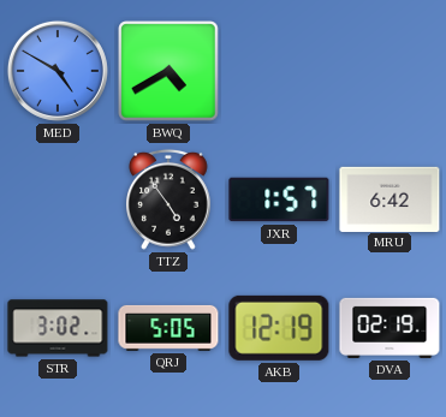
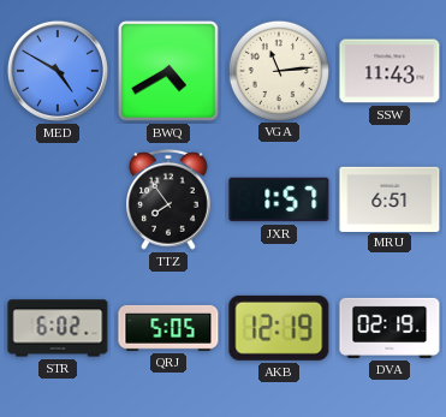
VGA: none -> 11:14 (278, 70)
SSW: none -> 11:43 (389, 71)
TTZ: 4:54 -> 7:54 (170, 199)
MRU: 6:42 -> 6:51 (389, 198)
STR: 3:02 -> 6:02 (58, 328)
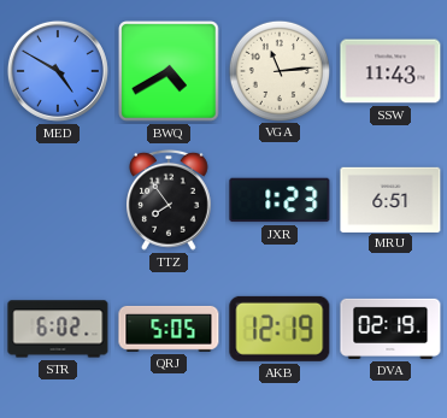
JXR: 1:57 -> 1:23 (280, 200)
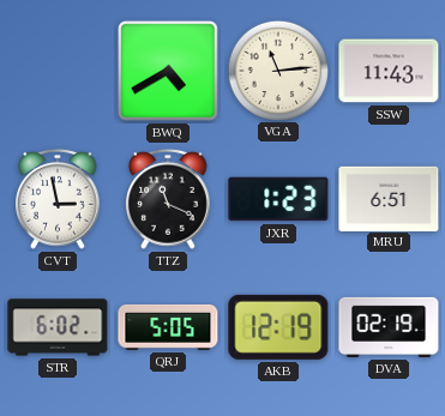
MED: 4:50 -> none (58, 71)
CVT: none -> 2:58 (59, 199)
TTZ: 7:54 -> 11:19 (169, 199)
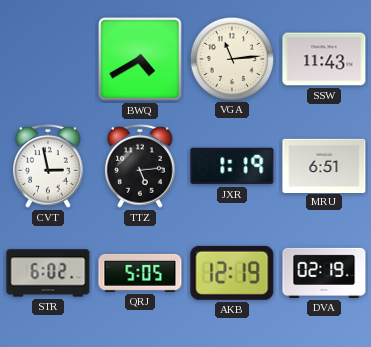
TTZ: 11:19 -> 5:14 (141, 166)
JXR: 1:23 -> 1:19 (232, 166)
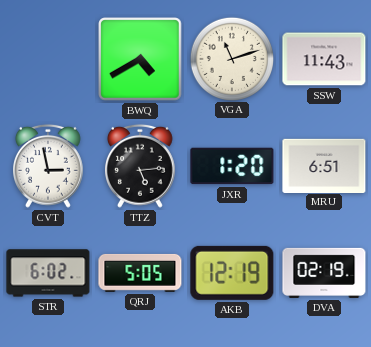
VGA: 11:14 -> 11:12 (231, 58)
JXR: 1:19 -> 1:20 (232, 166)
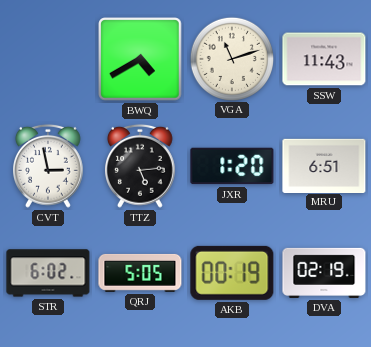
AKB: 12:19 -> 00:19 (232, 273)
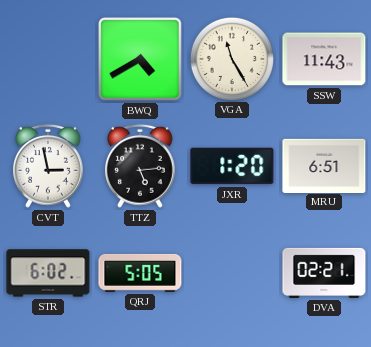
VGA: 11:12 -> 11:25 (231, 58)
AKB: 00:19 -> none (232, 273)
DVA: 02:19 -> 02:21 (324, 273)
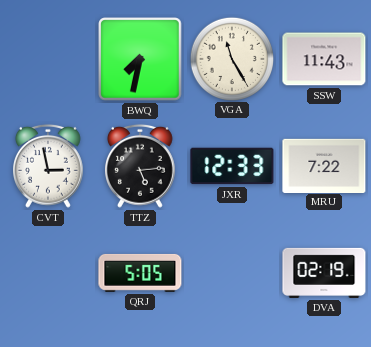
BWQ: 4:40 -> 7:32 (140, 59)
JXR: 1:20 -> 12:33 (232, 166)
MRU: 6:51 -> 7:22 (324, 165)
STR: 6:02 -> none (48, 273)
DVA: 02:21 -> 02:19 (324, 273)
